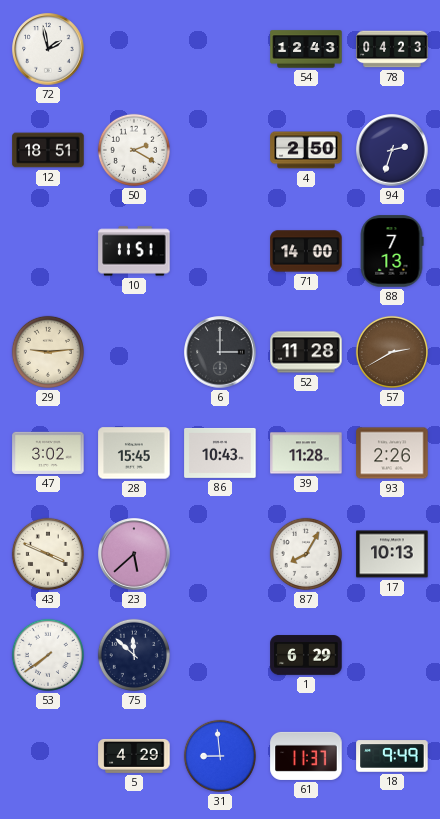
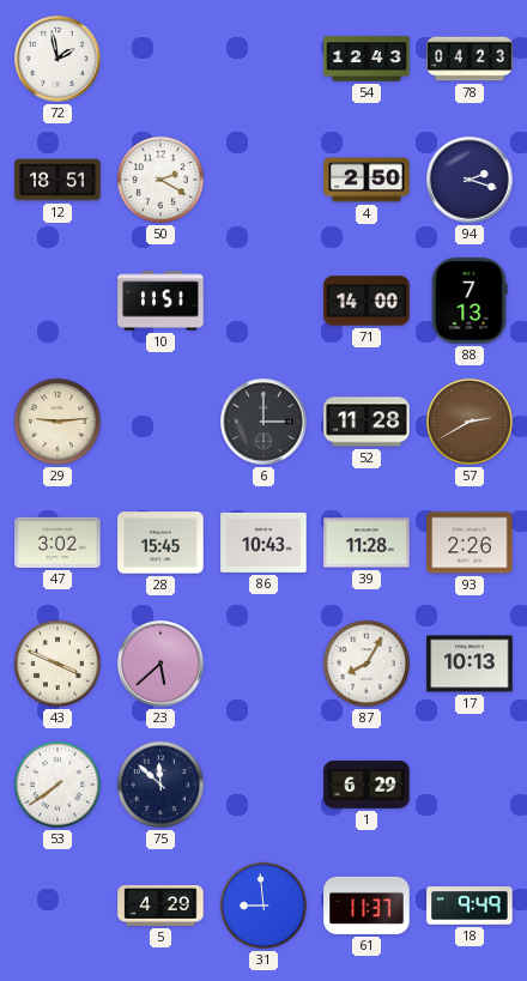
94: 2:33 -> 2:18 (470, 180)
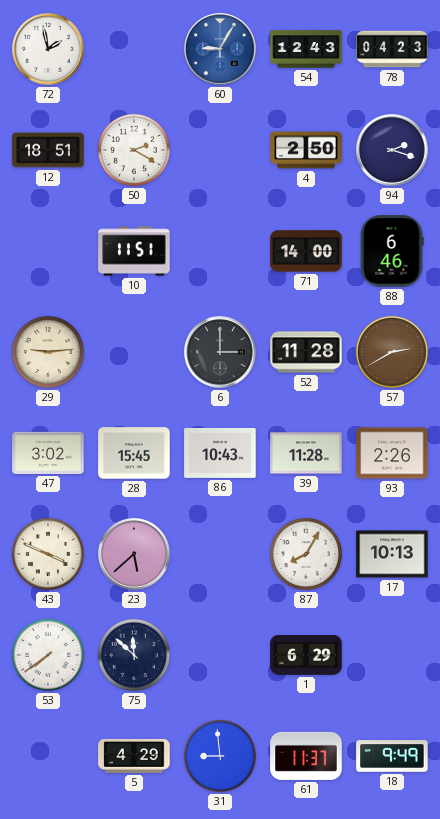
60: none -> 9:05 (220, 49)
88: 7:13 -> 6:46 (392, 251)
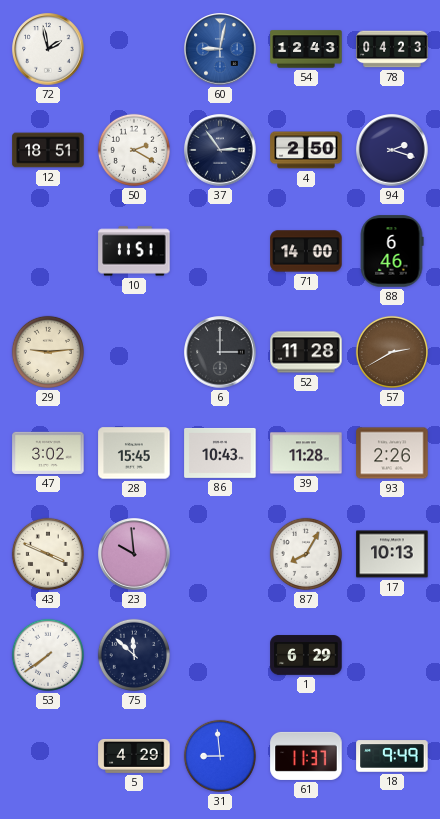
60: 9:05 -> 9:02 (220, 49)
37: none -> 2:54 (220, 150)
23: 5:38 -> 9:59 (134, 554)
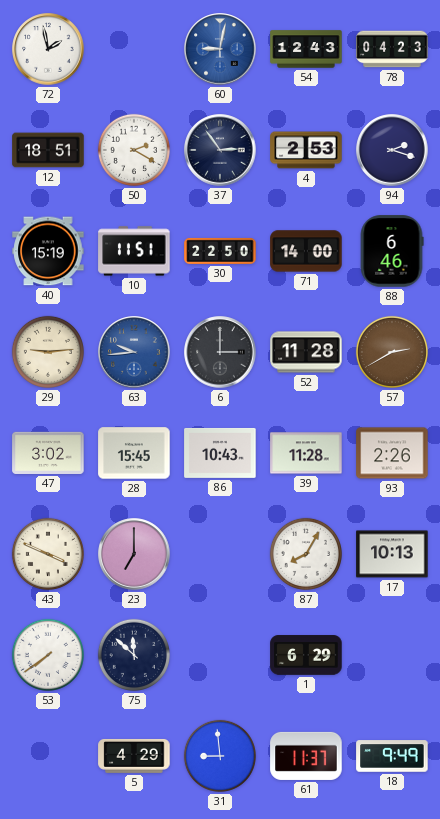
4: 2:50 -> 2:53 (306, 150)
40: none -> 15:19 (48, 251)
30: none -> 22:50 (220, 251)
63: none -> 9:44 (134, 352)
23: 9:59 -> 7:00 (134, 554)
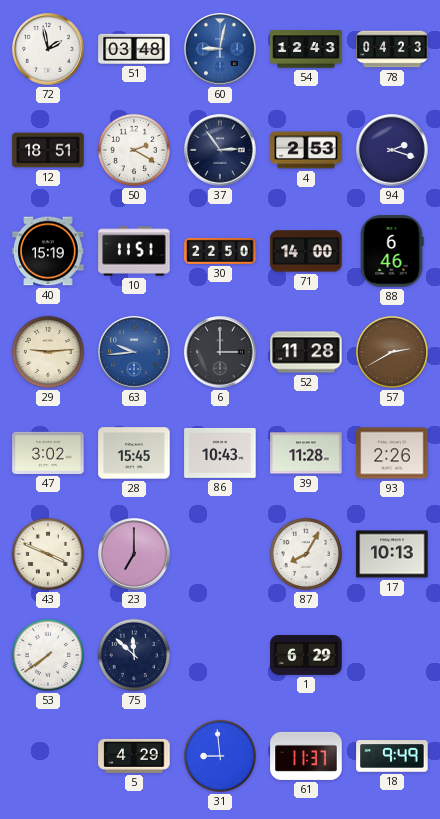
51: none -> 03:48 (134, 49)
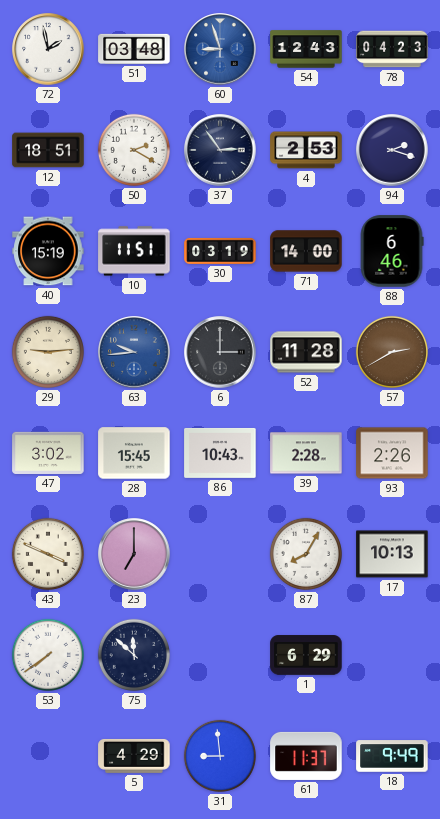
60: 9:02 -> 8:57 (220, 49)
30: 22:50 -> 03:19 (220, 251)
39: 11:28 -> 2:28 (306, 453)
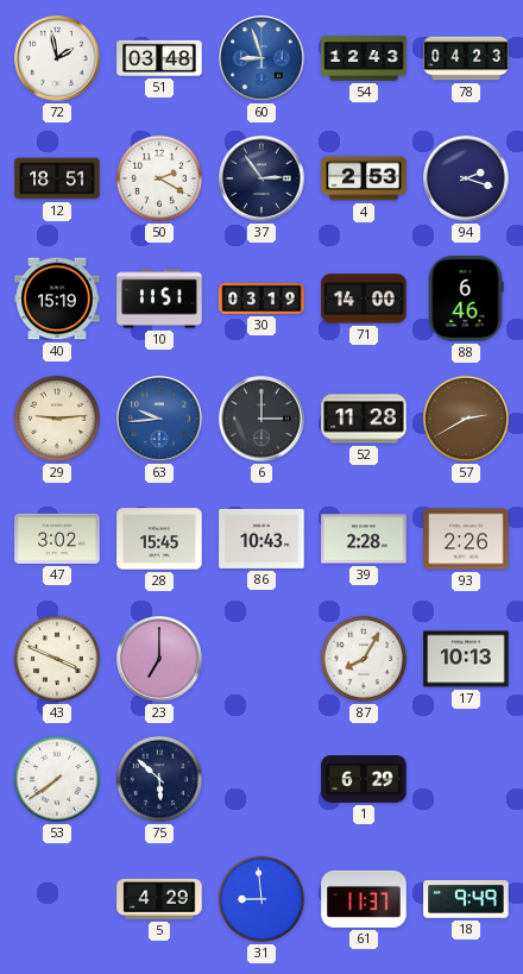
75: 11:52 -> 5:52 (159, 779)
